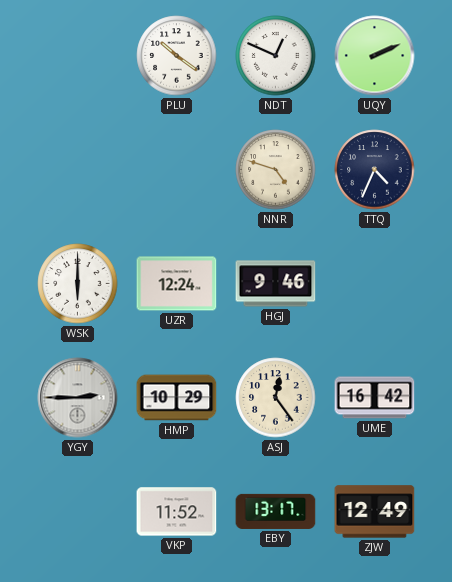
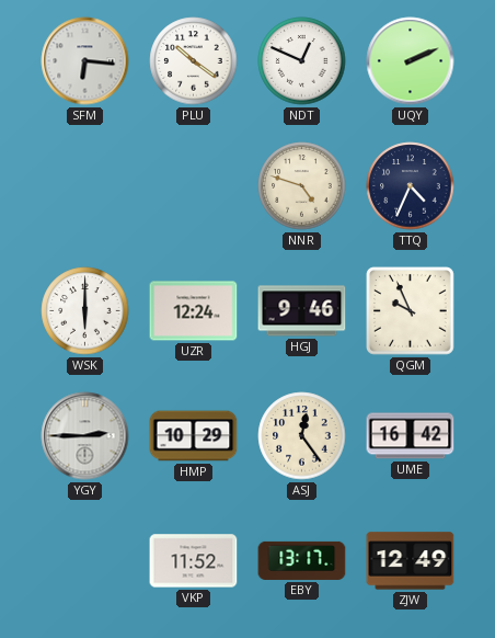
SFM: none -> 6:16 (85, 61)
QGM: none -> 9:56 (411, 311)
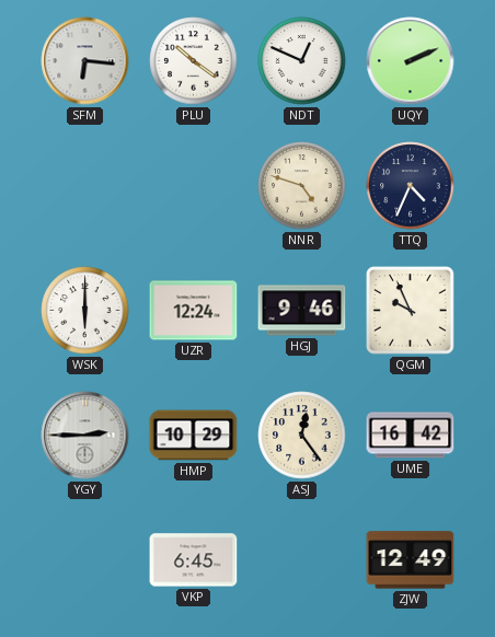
VKP: 11:52 -> 6:45 (194, 560)
EBY: 13:17 -> none (302, 560)
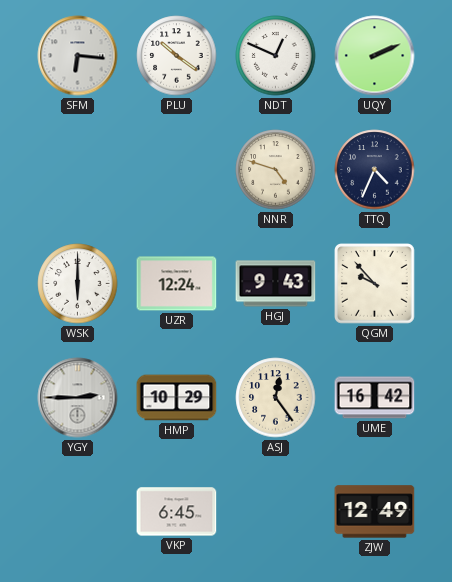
HGJ: 9:46 -> 9:43 (276, 284)
QGM: 9:56 -> 9:53 (375, 284)
